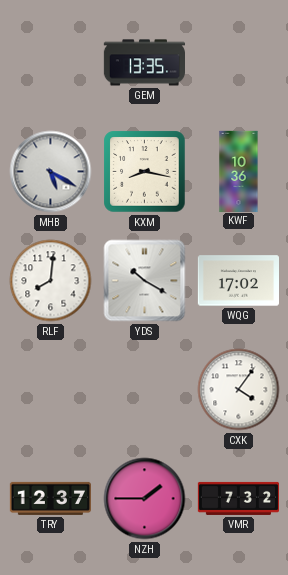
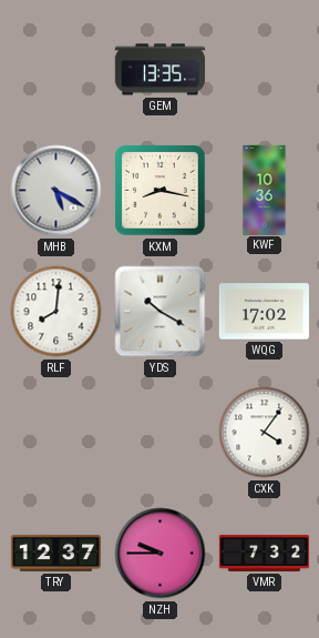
NZH: 1:45 -> 9:45 (161, 554)
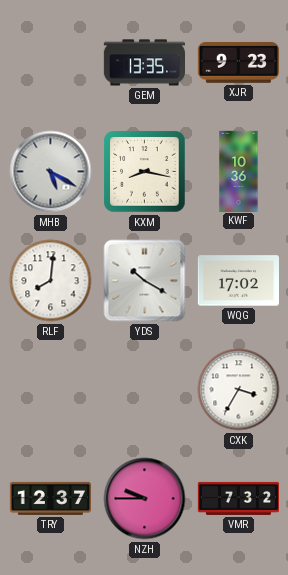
XJR: none -> 9:23 (238, 63)
CXK: 4:06 -> 3:35 (239, 390)
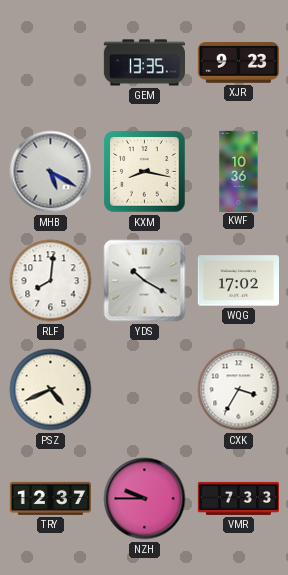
PSZ: none -> 4:41 (51, 390)
VMR: 7:32 -> 7:33 (238, 498)
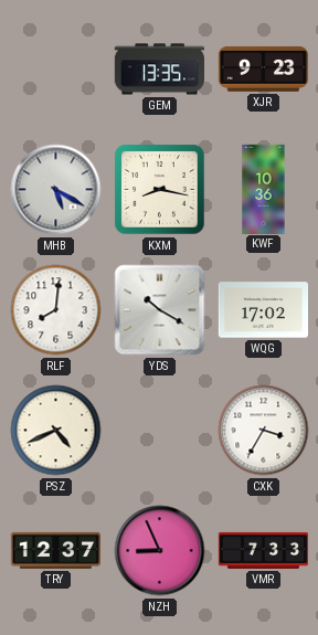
NZH: 9:45 -> 8:56 (160, 551)
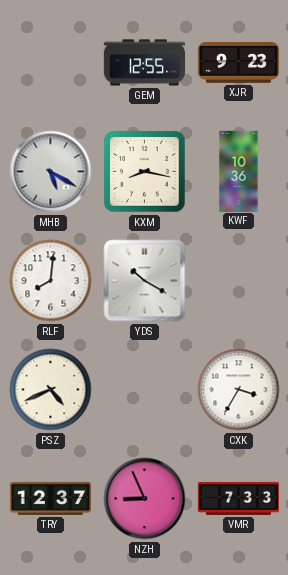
GEM: 13:35 -> 12:55 (144, 63)
WQG: 17:02 -> none (263, 310)
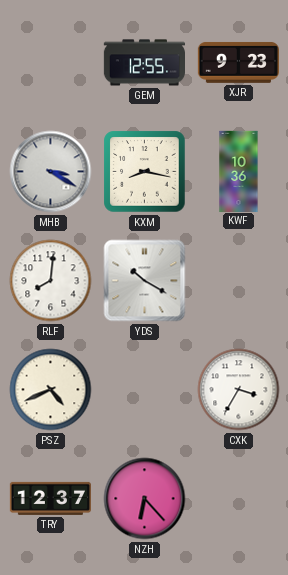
MHB: 5:20 -> 3:20 (51, 172)
NZH: 8:56 -> 6:23 (145, 499)
VMR: 7:33 -> none (238, 498)
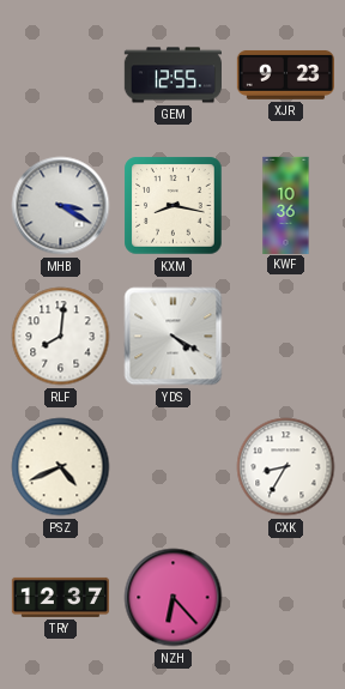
YDS: 10:20 -> 4:20 (174, 337)
CXK: 3:35 -> 8:35 (286, 467)
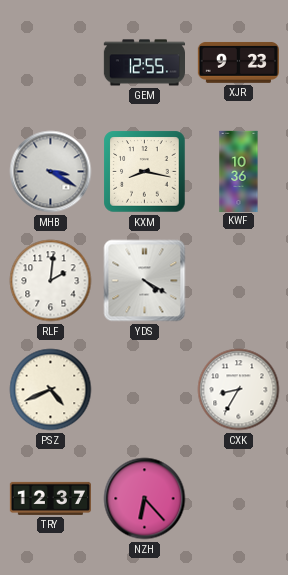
RLF: 8:01 -> 2:01 (51, 281)
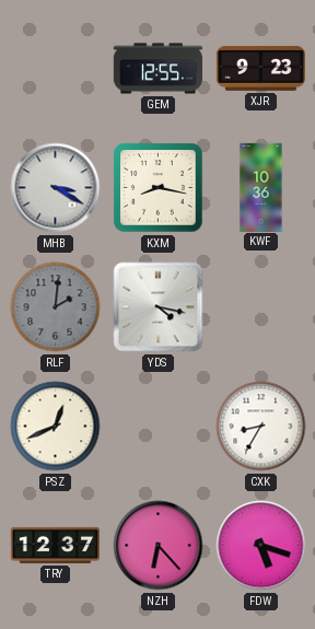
RLF dial: white -> grey (56, 307)
YDS: 4:20 -> 4:17 (159, 307)
PSZ: 4:41 -> 12:41 (56, 427)
FDW: none -> 5:18 (261, 546)
